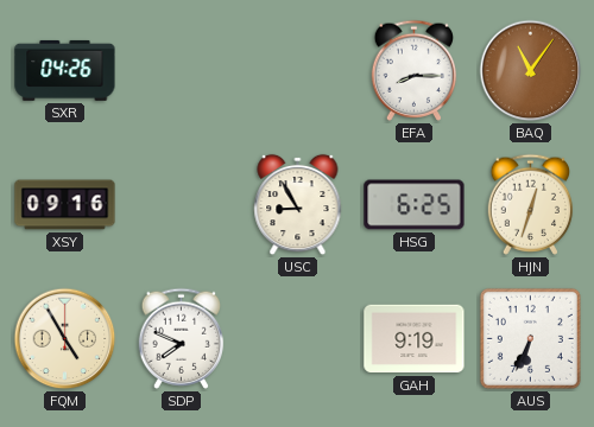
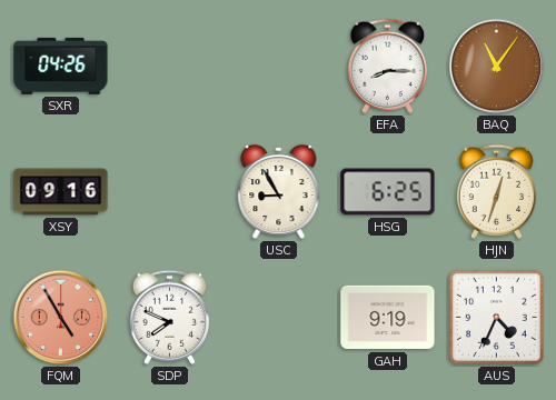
FQM dial: cream -> salmon (61, 318)
AUS: 6:34 -> 4:34 (496, 317)
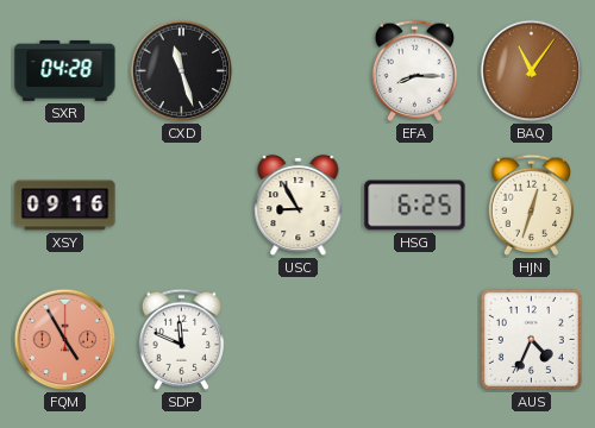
SXR: 04:26 -> 04:28 (65, 70)
CXD: none -> 11:27 (182, 71)
SDP: 7:49 -> 11:49 (182, 339)
GAH: 9:19 -> none (388, 318)
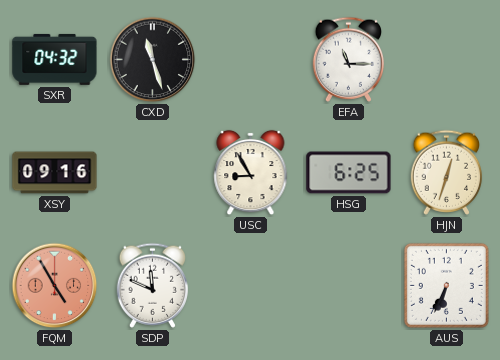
SXR: 04:28 -> 04:32 (55, 59)
EFA: 8:15 -> 11:15 (349, 59)
BAQ: 11:06 -> none (532, 71)
AUS: 4:34 -> 6:34 (446, 285)
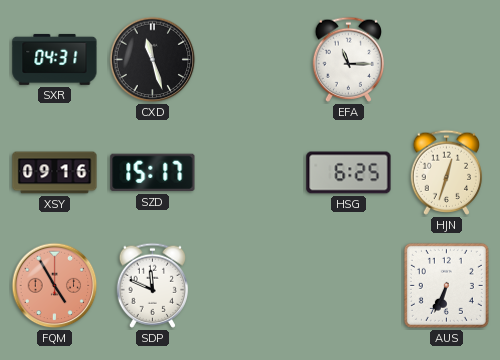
SXR: 04:32 -> 04:31 (55, 59)
SZD: none -> 15:17 (153, 173)
USC: 8:55 -> none (251, 173)
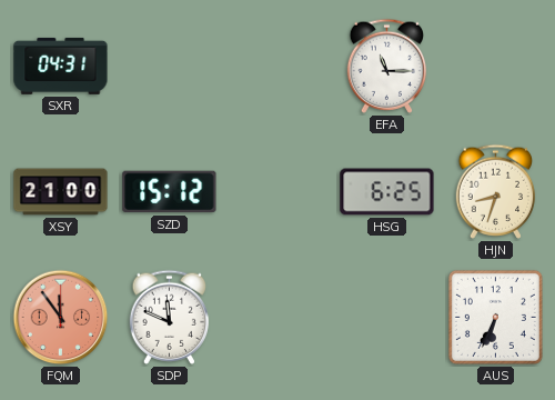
CXD: 11:27 -> none (153, 60)
XSY: 09:16 -> 21:00 (61, 192)
SZD: 15:17 -> 15:12 (170, 192)
HJN: 12:33 -> 8:33 (496, 191)
FQM: 4:55 -> 11:54 (61, 318)
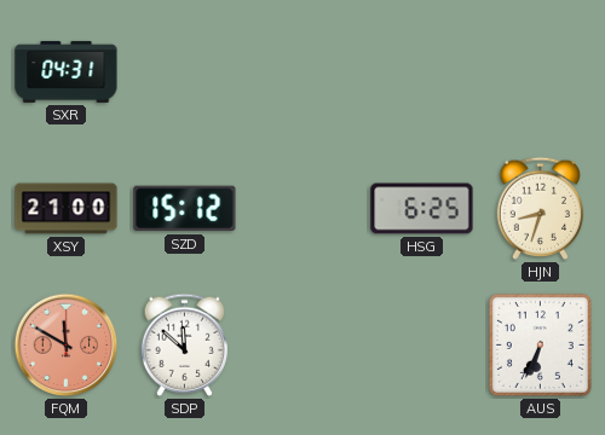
EFA: 11:15 -> none (387, 66)
FQM: 11:54 -> 11:50 (67, 346)
SDP: 11:49 -> 11:52 (185, 344)
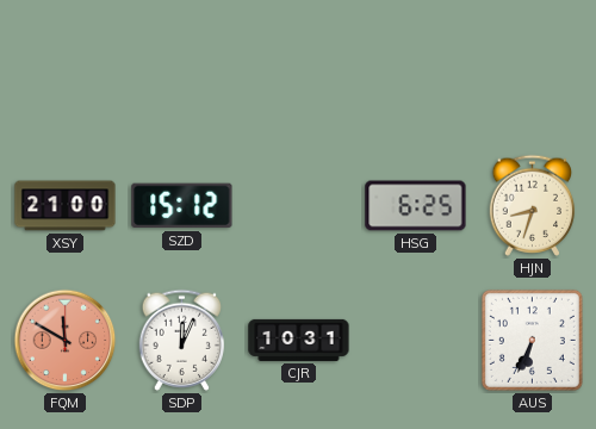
SXR: 04:31 -> none (67, 71)
SDP: 11:52 -> 12:04 (182, 340)
CJR: none -> 10:31 (299, 340)
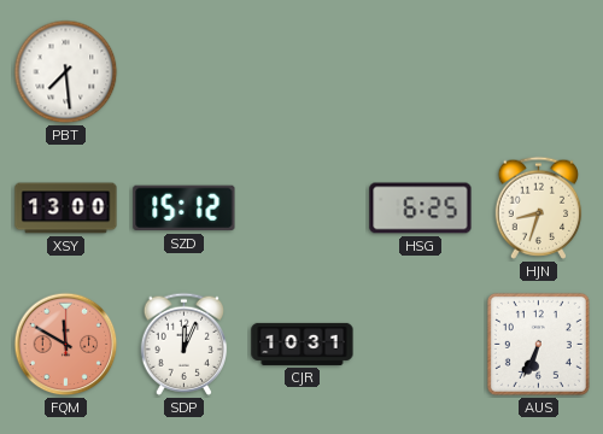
PBT: none -> 7:29 (66, 72)
XSY: 21:00 -> 13:00 (66, 209)
